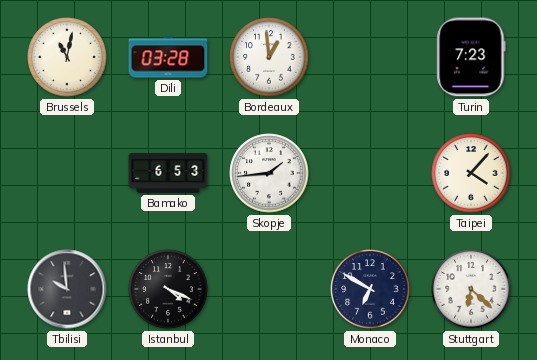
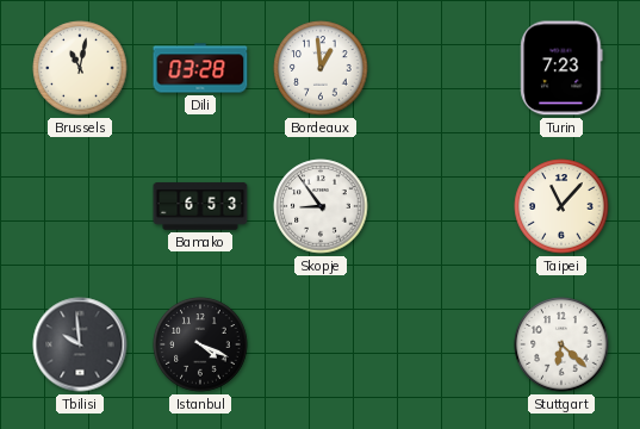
Skopje: 1:44 -> 8:54 (321, 206)
Taipei: 4:07 -> 11:07 (561, 206)
Monaco: 6:50 -> none (370, 289)
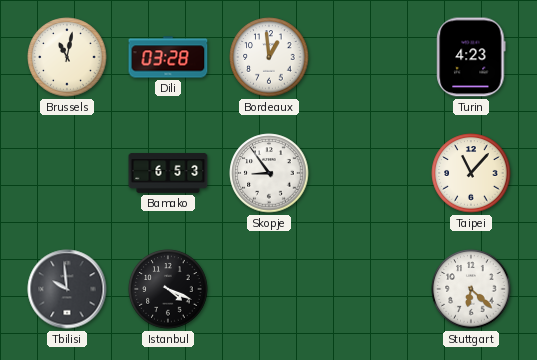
Turin: 7:23 -> 4:23 (471, 57)
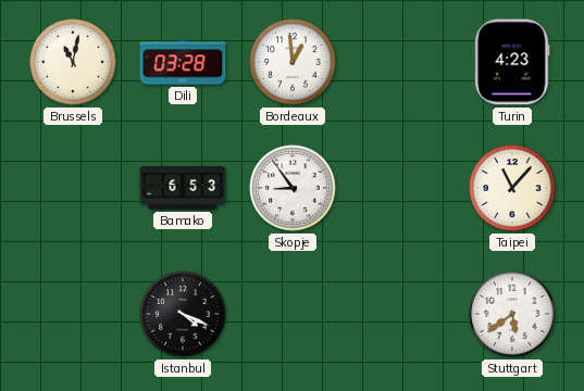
Tbilisi: 9:59 -> none (67, 289)
Stuttgart: 6:22 -> 5:39 (512, 314)
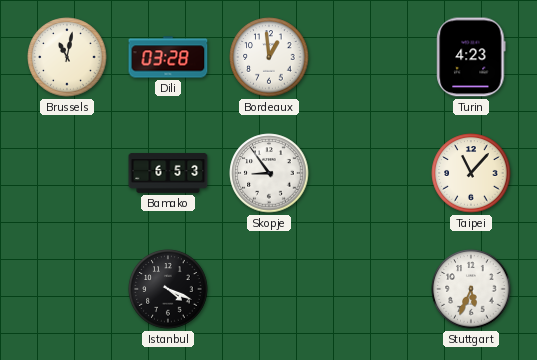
Stuttgart: 5:39 -> 5:34 (471, 289)
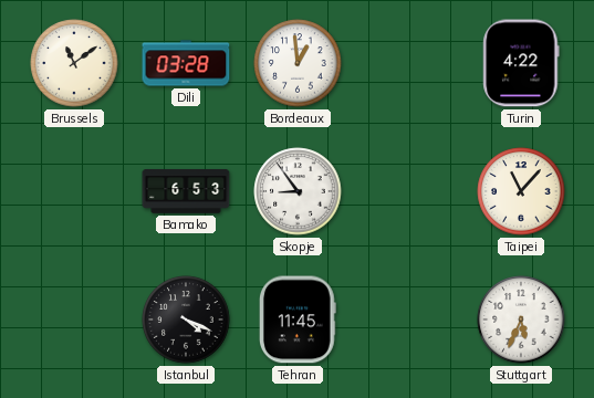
Brussels: 11:02 -> 11:09 (74, 63)
Turin: 4:23 -> 4:22 (521, 63)
Tehran: none -> 11:45 (298, 320)
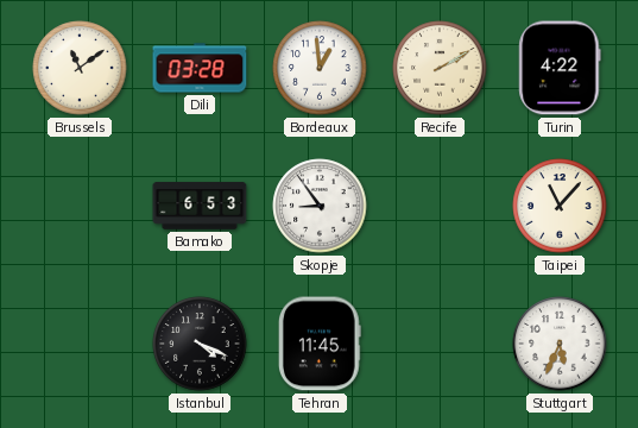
Recife: none -> 2:10 (440, 68)
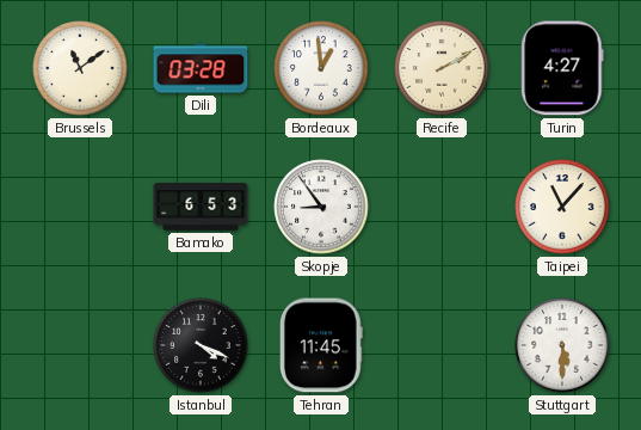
Turin: 4:22 -> 4:27 (562, 68)
Stuttgart: 5:34 -> 5:30 (562, 345)
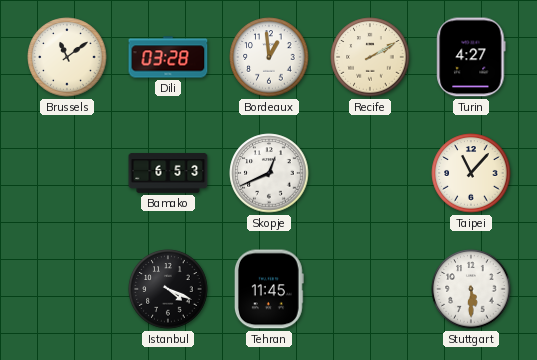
Skopje: 8:54 -> 12:41 (269, 173)
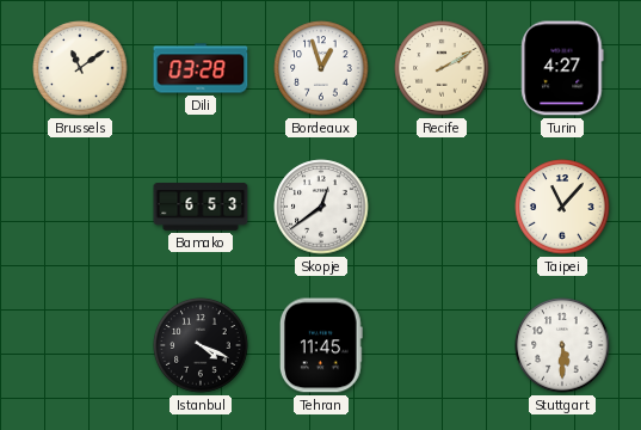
Bordeaux: 12:59 -> 12:57 (321, 68)
Skopje: 12:41 -> 12:39 (321, 207)
